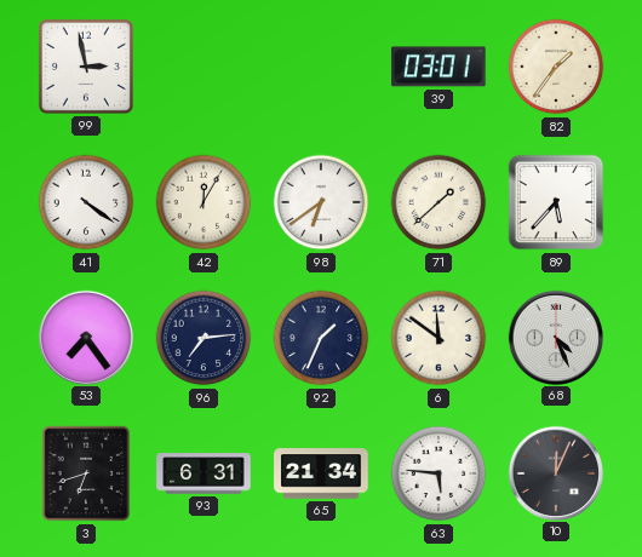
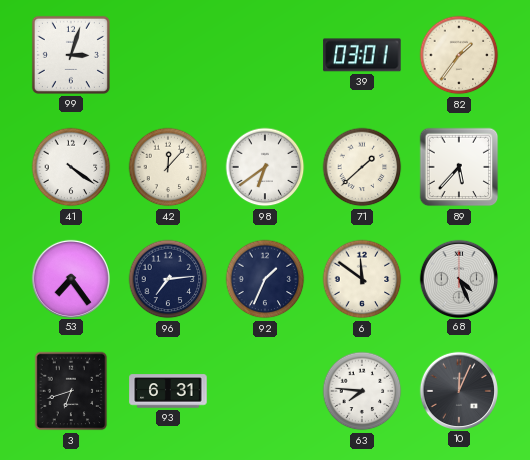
99: 2:58 -> 3:03 (71, 55)
42: 12:05 -> 12:07 (168, 167)
65: 21:34 -> none (321, 473)
63: 5:46 -> 7:46 (362, 391)
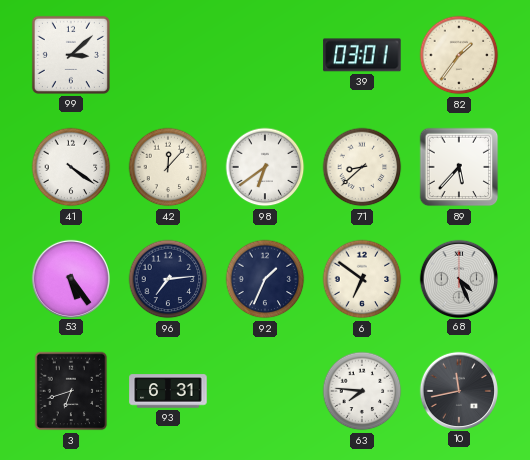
99: 3:03 -> 3:08 (71, 55)
71: 1:38 -> 8:38 (362, 167)
53: 7:24 -> 5:24 (70, 278)
6: 11:51 -> 6:51 (362, 279)
10: 12:04 -> 11:43 (458, 390)
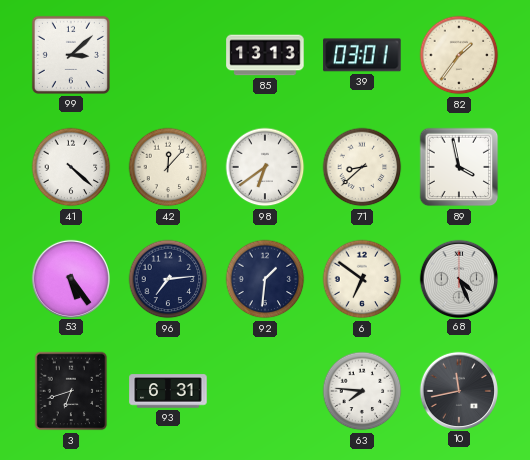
85: none -> 13:13 (265, 55)
41: 4:21 -> 4:22 (71, 167)
89: 5:37 -> 3:58 (459, 167)
92: 1:34 -> 1:31 (265, 279)
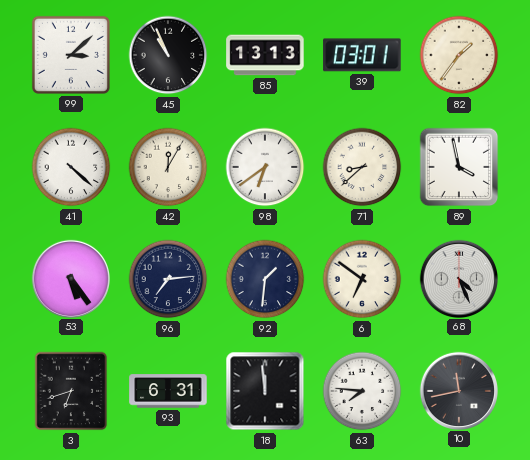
45: none -> 10:56 (168, 55)
42: 12:07 -> 12:05 (168, 167)
18: none -> 11:59 (265, 391)
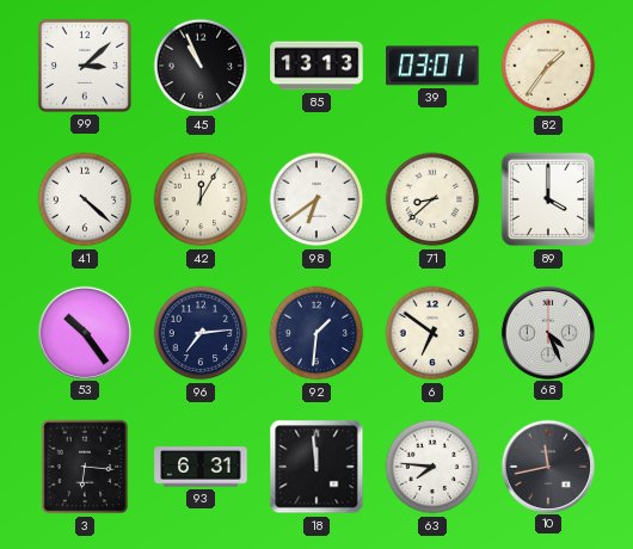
89: 3:58 -> 4:00 (548, 199)
53: 5:24 -> 10:24 (84, 332)
3: 6:42 -> 6:16 (85, 467)
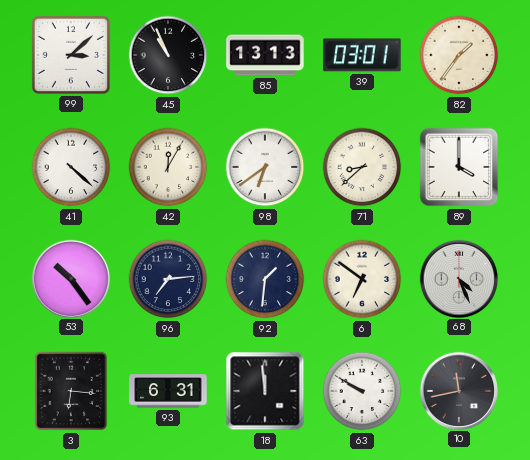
63: 7:46 -> 9:50 (362, 391)
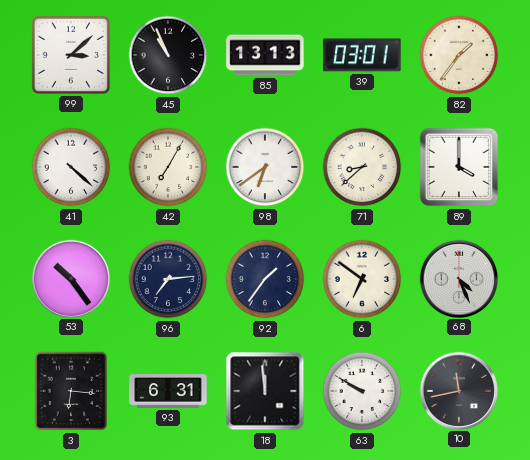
42: 12:05 -> 7:05 (168, 167)
92: 1:31 -> 1:36 (265, 279)
